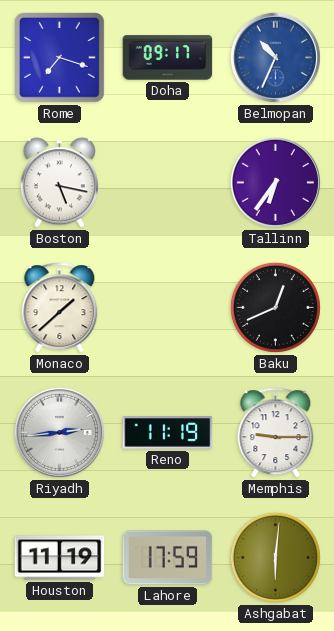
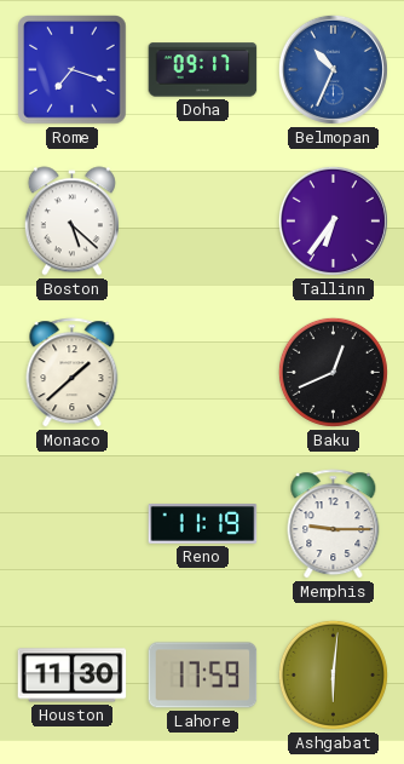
Boston: 5:17 -> 5:22 (71, 222)
Riyadh: 2:44 -> none (59, 432)
Houston: 11:19 -> 11:30 (73, 676)
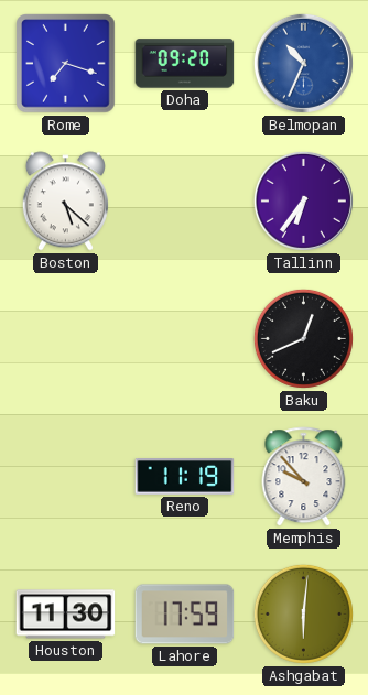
Doha: 09:17 -> 09:20 (185, 64)
Monaco: 1:38 -> none (73, 373)
Memphis: 9:15 -> 9:53 (304, 477)
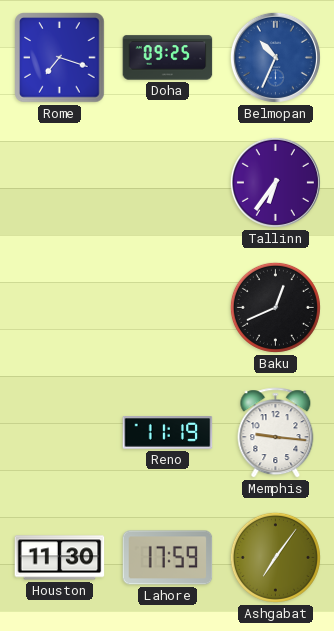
Doha: 09:20 -> 09:25 (168, 58)
Boston: 5:22 -> none (65, 202)
Memphis: 9:53 -> 9:16 (276, 433)
Ashgabat: 6:01 -> 7:06 (275, 557)
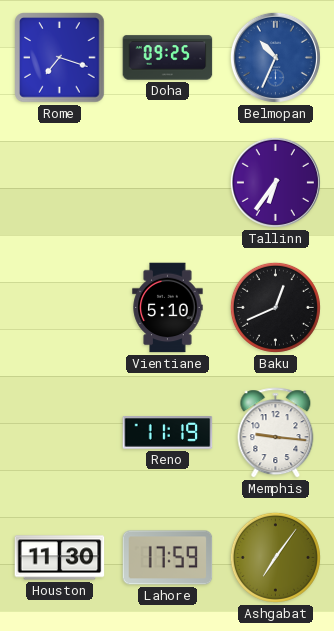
Vientiane: none -> 5:10 (168, 308)
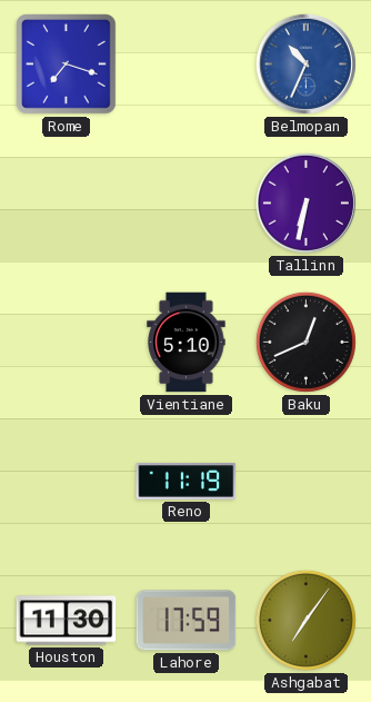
Doha: 09:25 -> none (168, 58)
Tallinn: 6:36 -> 6:32 (305, 202)
Memphis: 9:16 -> none (276, 433)
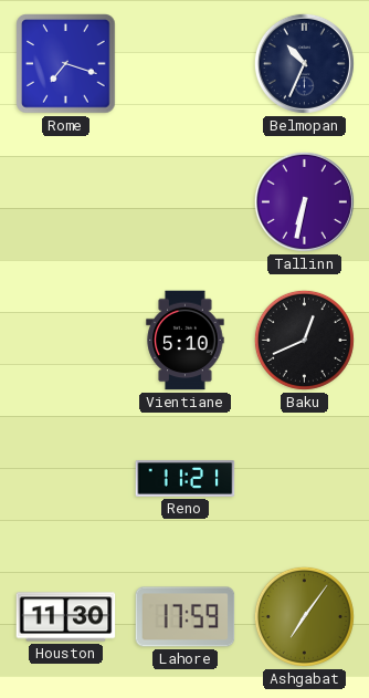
Belmopan dial: blue -> navy (304, 63)
Reno: 11:19 -> 11:21 (186, 479)
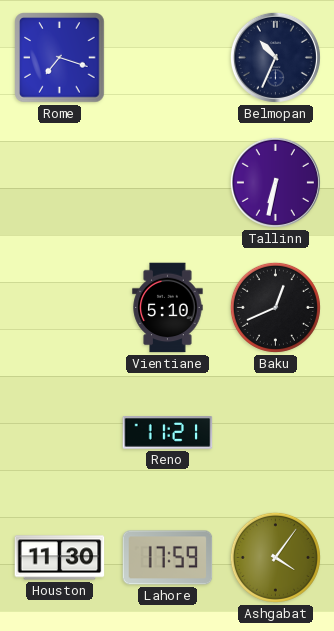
Ashgabat: 7:06 -> 4:06 (275, 557)
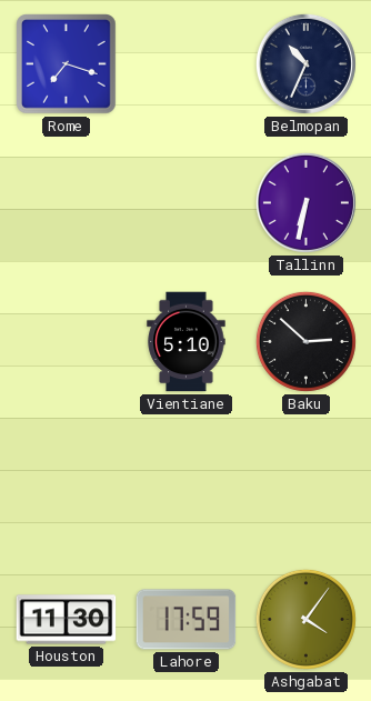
Baku: 12:41 -> 2:52 (305, 341)
Reno: 11:21 -> none (168, 433)
